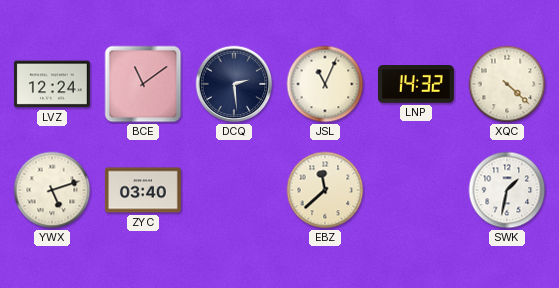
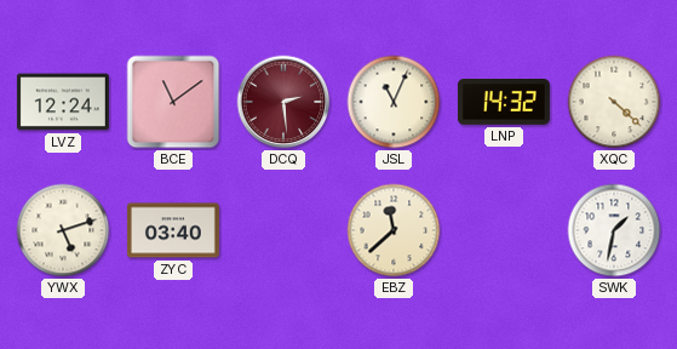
DCQ dial: navy -> burgundy (283, 102)
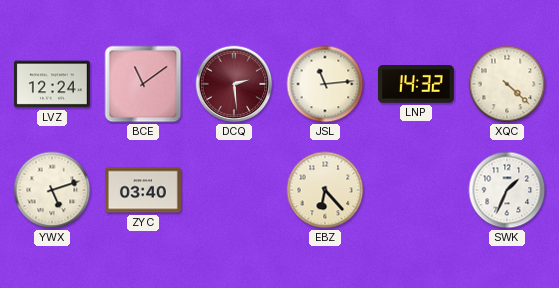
JSL: 11:04 -> 11:14 (325, 84)
EBZ: 11:38 -> 6:23 (325, 190)
SWK: 1:32 -> 1:34 (507, 190)
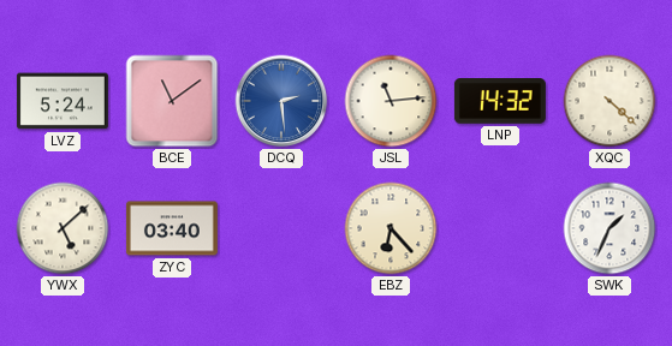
LVZ: 12:24 -> 5:24 (63, 101)
DCQ dial: burgundy -> blue (281, 101)
YWX: 5:12 -> 5:08 (63, 228)
